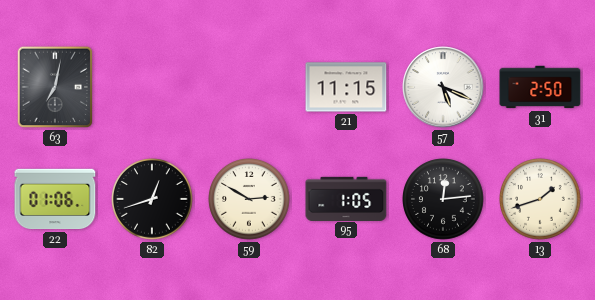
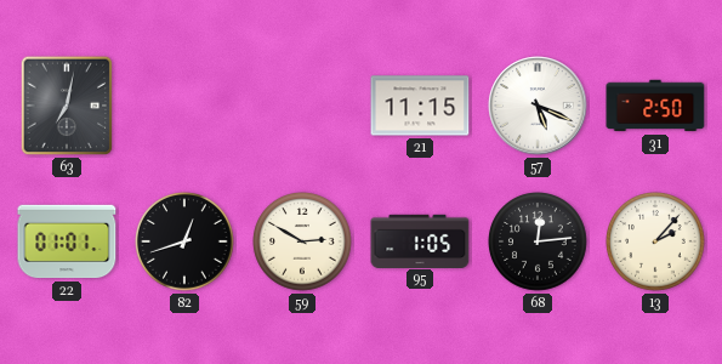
22: 01:06 -> 01:01 (67, 241)
13: 1:42 -> 2:07 (655, 241)
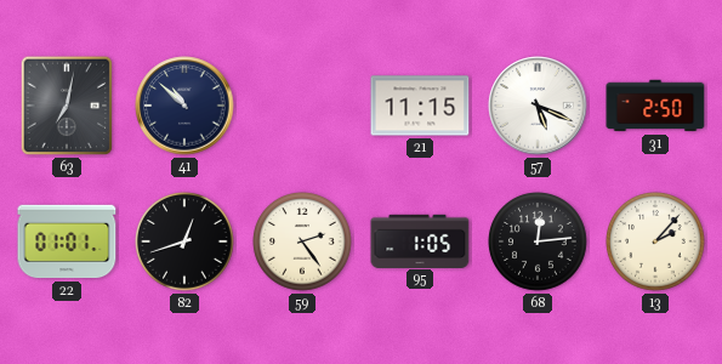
41: none -> 10:52 (184, 106)
59: 2:50 -> 2:24 (302, 241)
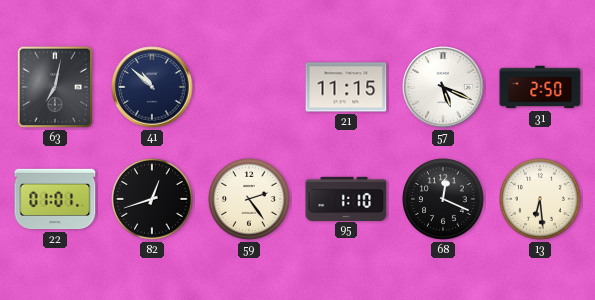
95: 1:05 -> 1:10 (346, 198)
68: 12:14 -> 12:19 (443, 199)
13: 2:07 -> 6:29 (540, 199)
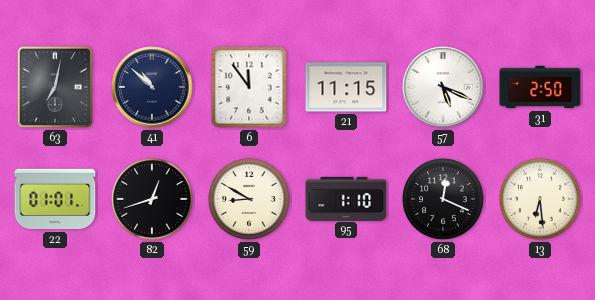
6: none -> 11:54 (249, 87)
59: 2:24 -> 8:50 (249, 199)
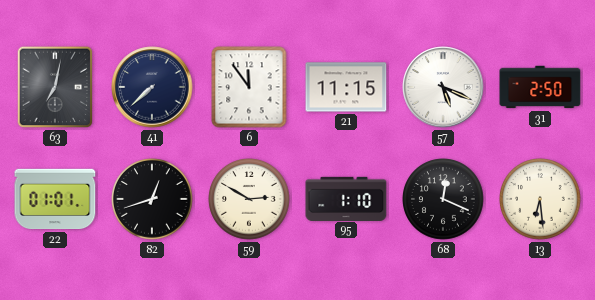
41: 10:52 -> 7:38 (152, 87)
59: 8:50 -> 2:50 (249, 199)
